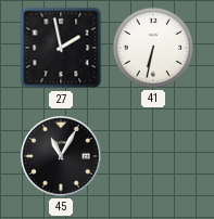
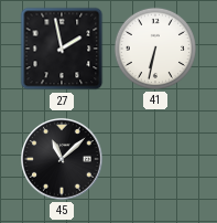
45: 11:05 -> 11:08 (62, 159)
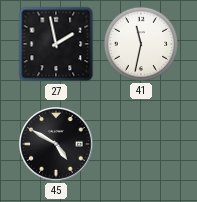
41: 6:32 -> 11:32 (141, 44)
45: 11:08 -> 4:50 (56, 144)
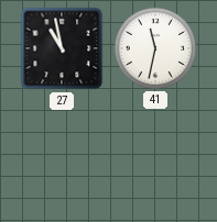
27: 1:58 -> 10:58 (62, 48)
45: 4:50 -> none (56, 144)
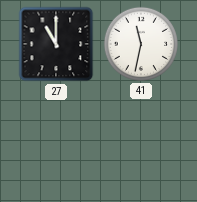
27: 10:58 -> 11:00 (56, 44)
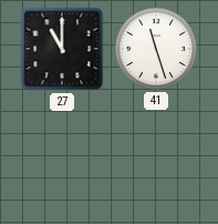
41: 11:32 -> 11:27 (156, 49)
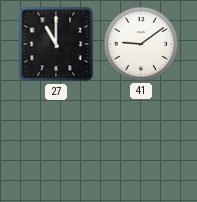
41: 11:27 -> 9:09 (141, 44)
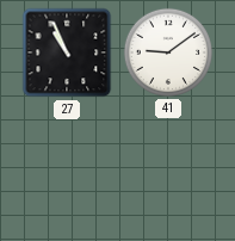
27: 11:00 -> 10:56 (67, 52)
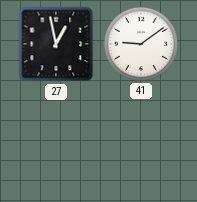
27: 10:56 -> 12:58 (56, 44)
